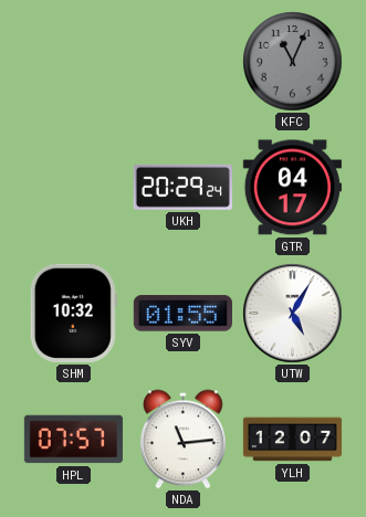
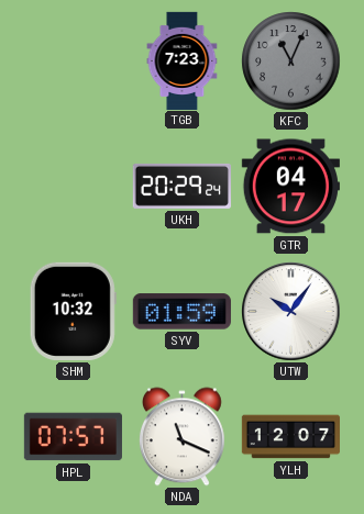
TGB: none -> 7:23 (183, 60)
SYV: 01:55 -> 01:59 (181, 312)
UTW: 5:05 -> 10:06 (291, 312)
NDA: 11:14 -> 11:19 (181, 437)
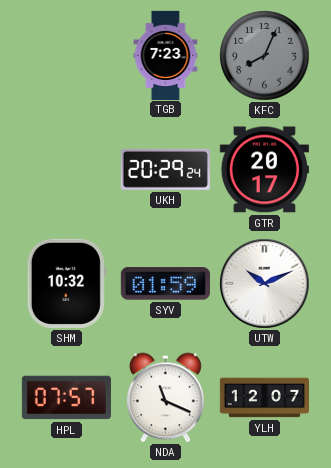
KFC: 11:04 -> 8:04 (265, 56)
GTR: 04:17 -> 20:17 (264, 170)
UTW: 10:06 -> 10:11 (265, 284)
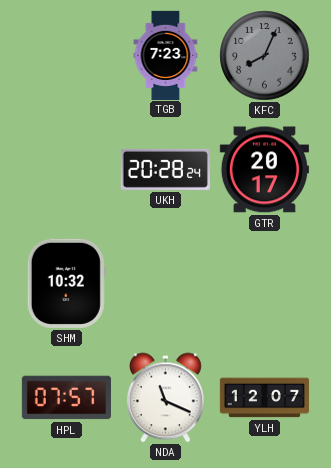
UKH: 20:29 -> 20:28 (165, 169)
SYV: 01:59 -> none (165, 284)
UTW: 10:11 -> none (265, 284)
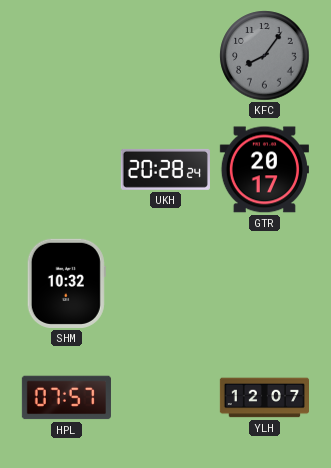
TGB: 7:23 -> none (166, 55)
KFC: 8:04 -> 8:06 (265, 56)
NDA: 11:19 -> none (165, 398)
